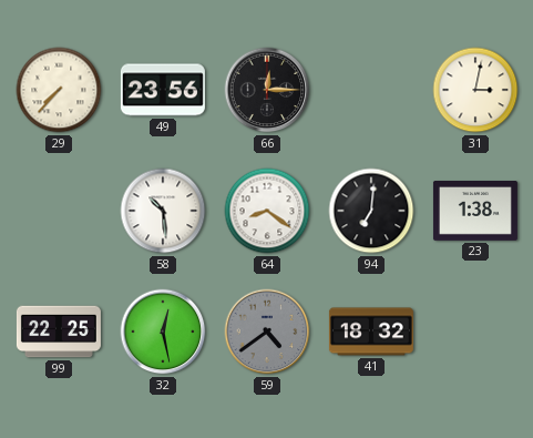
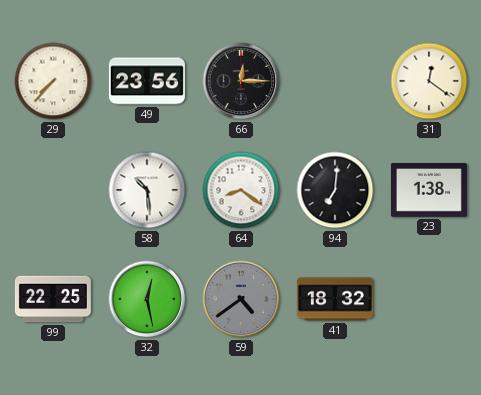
31: 3:02 -> 12:21 (429, 81)
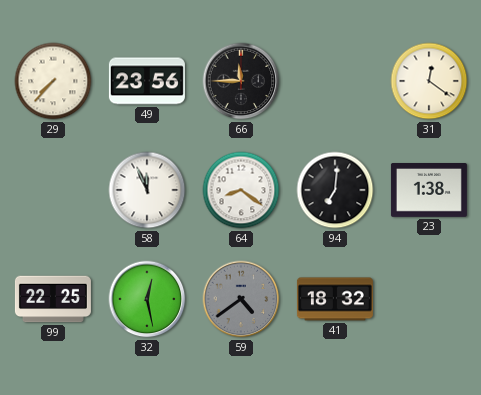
66: 12:15 -> 11:45 (241, 81)
58: 10:29 -> 11:56 (147, 190)
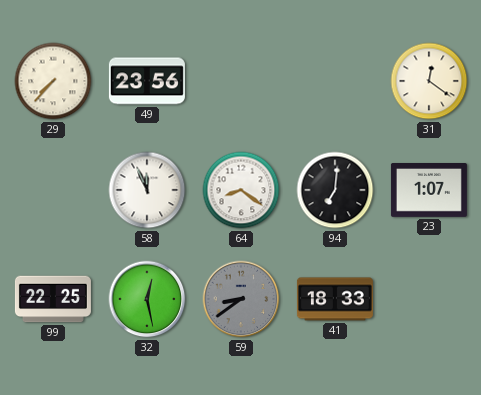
66: 11:45 -> none (241, 81)
23: 1:38 -> 1:07 (429, 191)
59: 4:39 -> 8:39 (241, 299)
41: 18:32 -> 18:33 (335, 299)
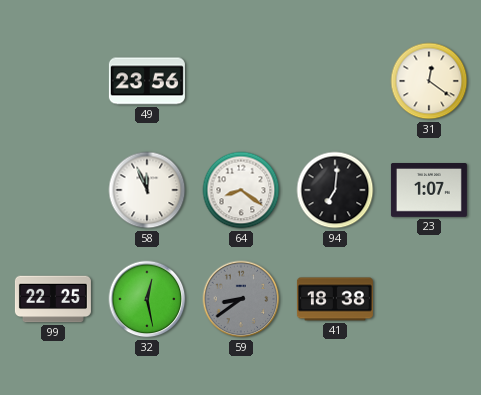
29: 7:37 -> none (53, 81)
41: 18:33 -> 18:38 (335, 299)
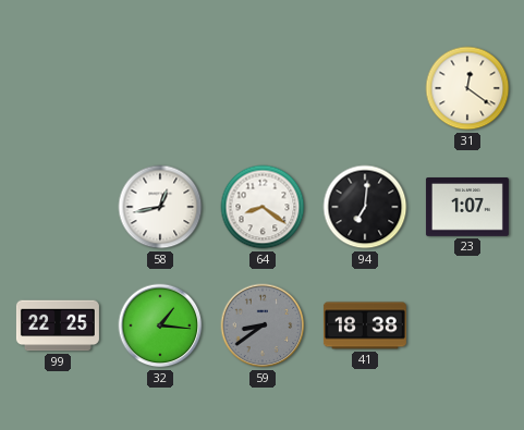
49: 23:56 -> none (147, 81)
58: 11:56 -> 12:43 (160, 207)
32: 12:28 -> 1:16 (160, 325)
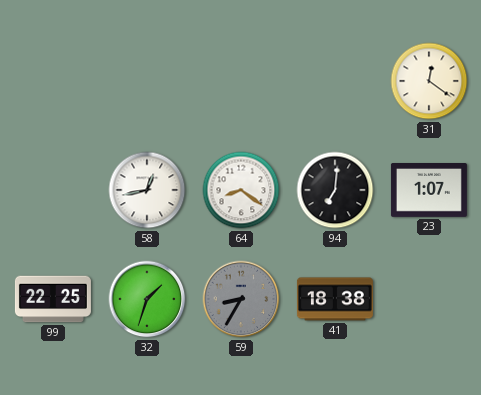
32: 1:16 -> 1:33 (147, 299)
59: 8:39 -> 8:35 (241, 299)
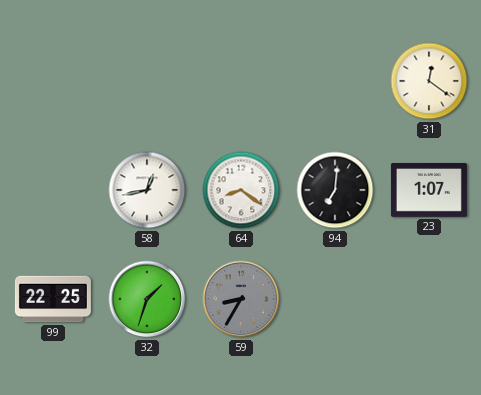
41: 18:38 -> none (335, 299)
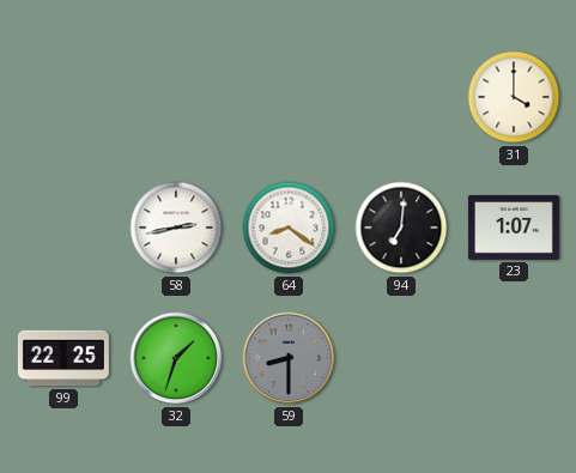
31: 12:21 -> 4:00 (514, 97)
58: 12:43 -> 2:43 (176, 228)
59: 8:35 -> 8:30 (289, 358)
